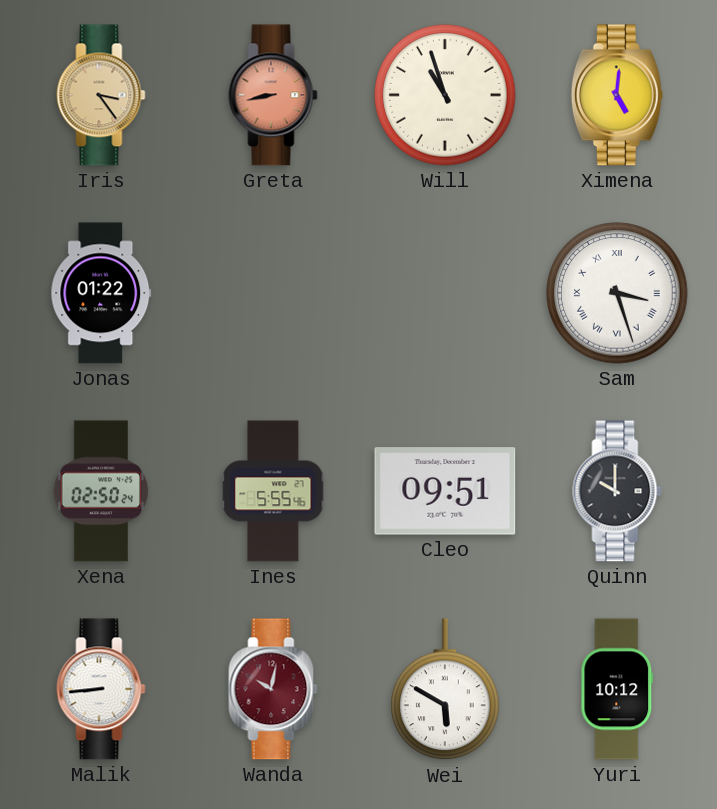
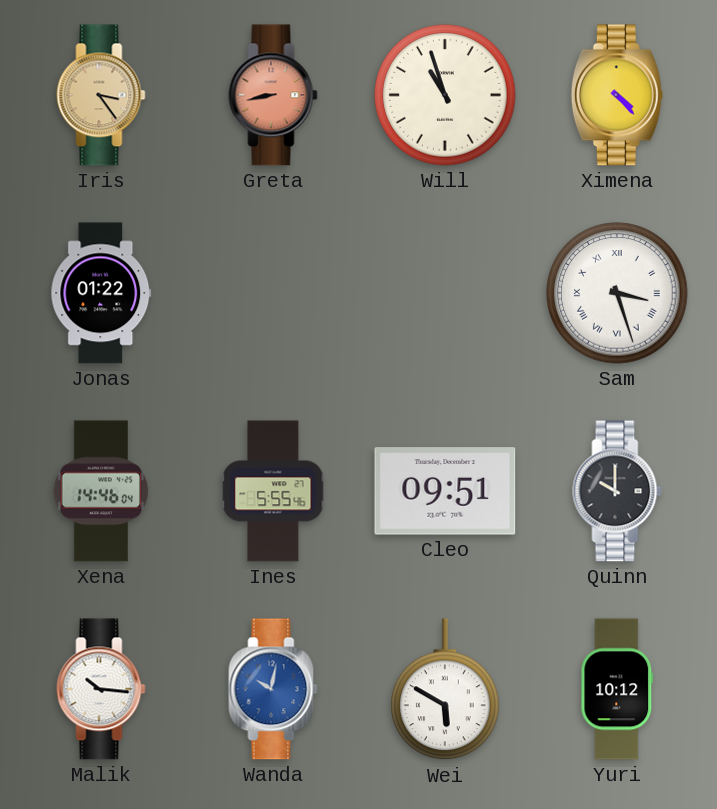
Ximena: 5:01 -> 4:23 (617, 95)
Xena: 02:50 -> 14:46 (101, 491)
Malik: 8:44 -> 10:16 (101, 689)
Wanda dial: burgundy -> blue (273, 689)
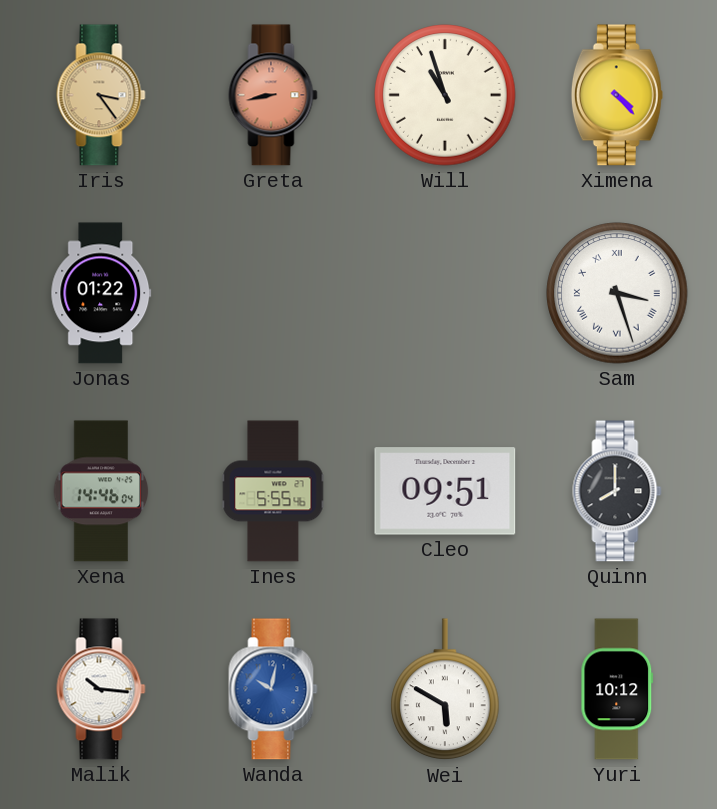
Quinn: 10:00 -> 8:00 (617, 491)
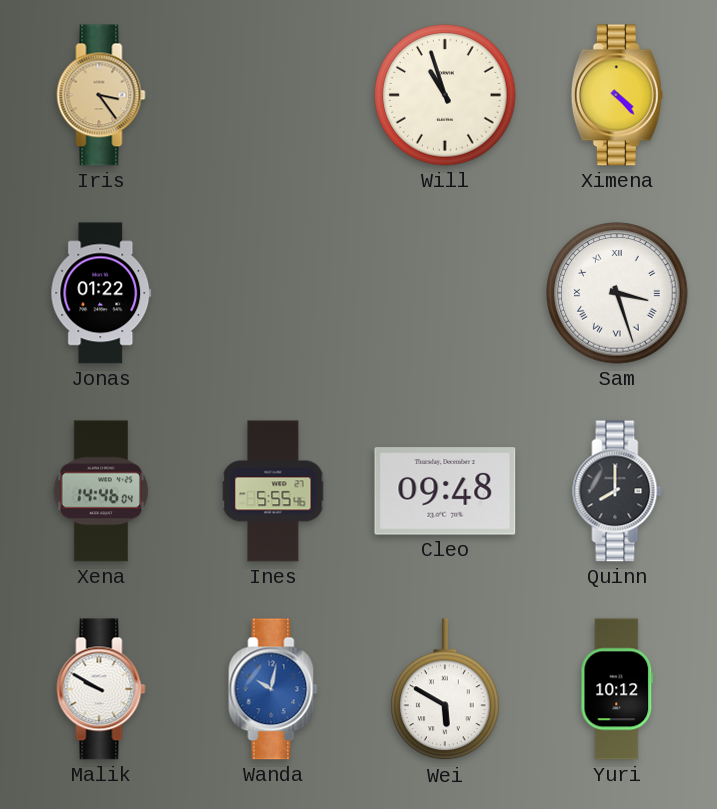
Greta: 8:43 -> none (273, 95)
Cleo: 09:51 -> 09:48 (445, 491)
Malik: 10:16 -> 9:50 (101, 689)
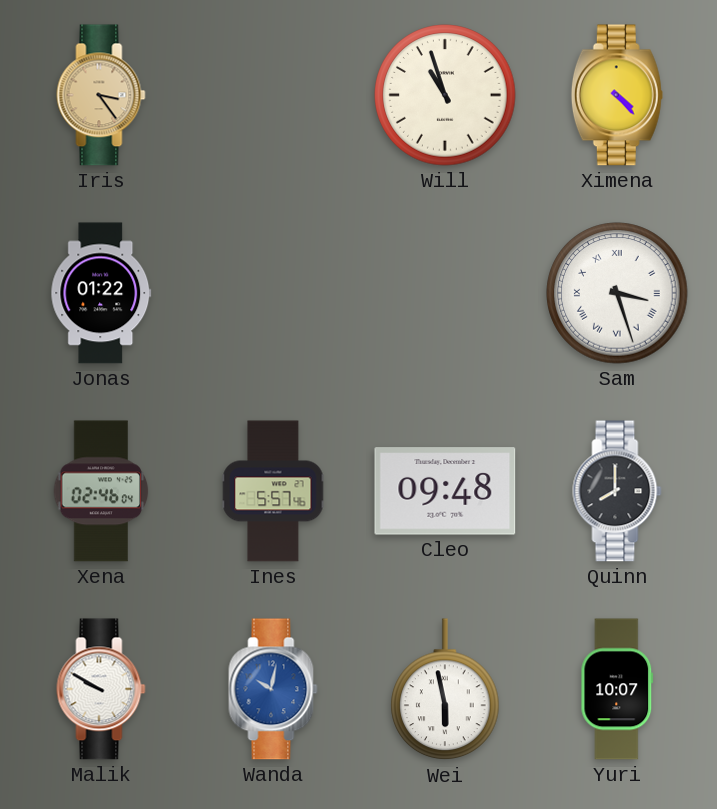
Xena: 14:46 -> 02:46 (101, 491)
Ines: 5:55 -> 5:57 (273, 491)
Wei: 5:50 -> 5:58 (445, 690)
Yuri: 10:12 -> 10:07 (617, 689)
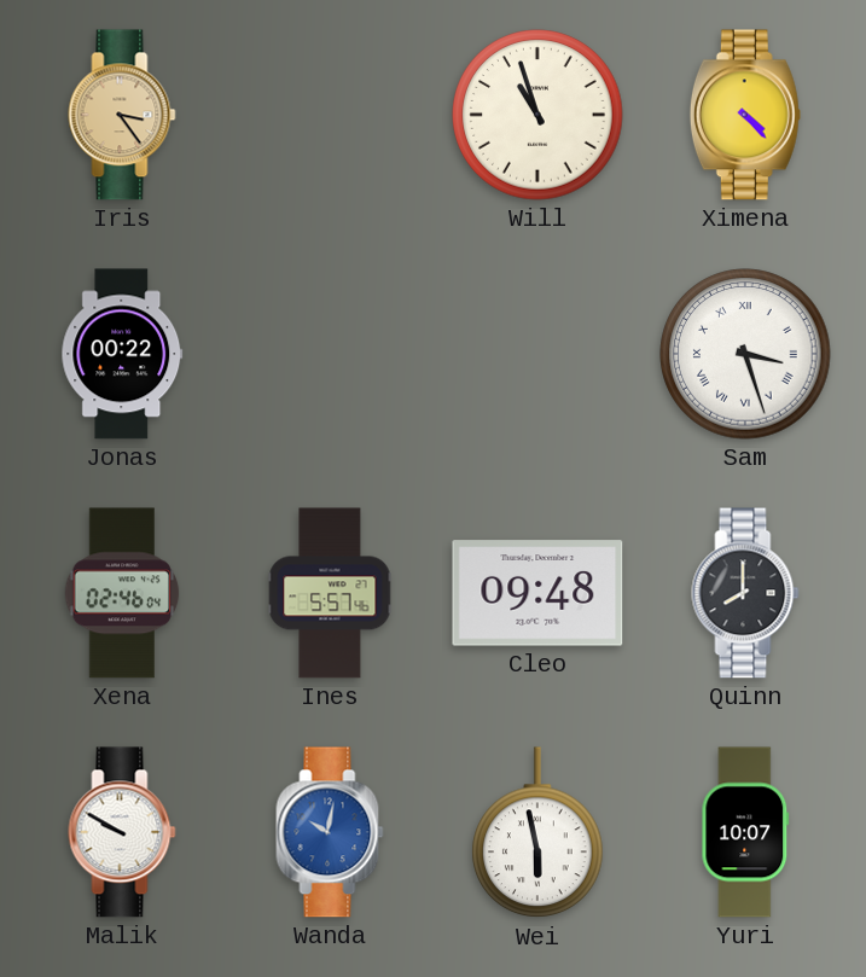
Jonas: 01:22 -> 00:22 (122, 354)
